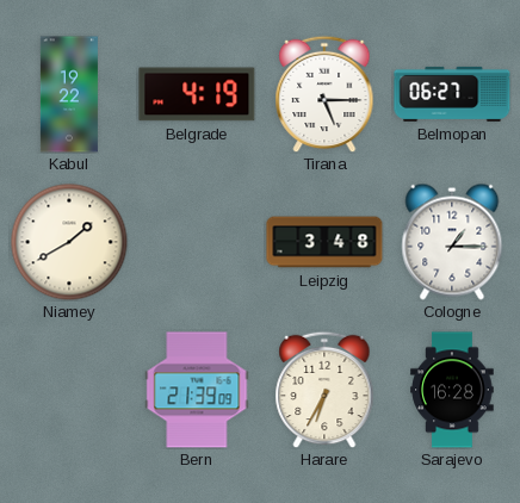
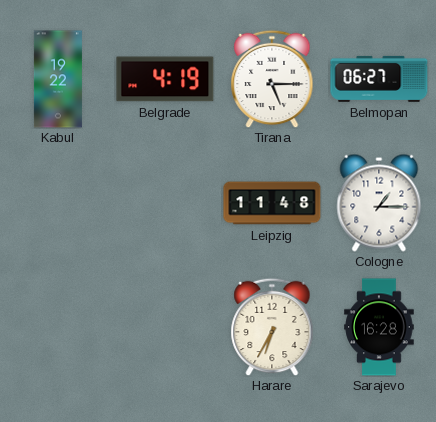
Niamey: 1:40 -> none (69, 242)
Leipzig: 3:48 -> 11:48 (272, 203)
Bern: 21:39 -> none (197, 390)
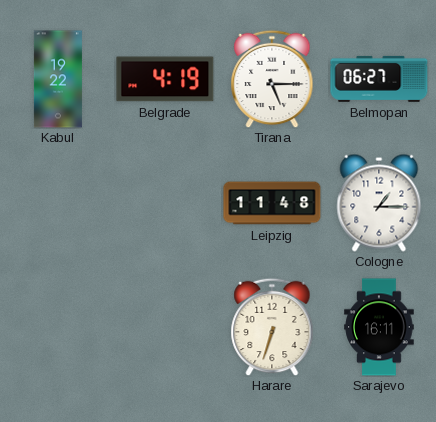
Harare: 6:35 -> 6:33 (272, 327)
Sarajevo: 16:28 -> 16:11 (379, 327)
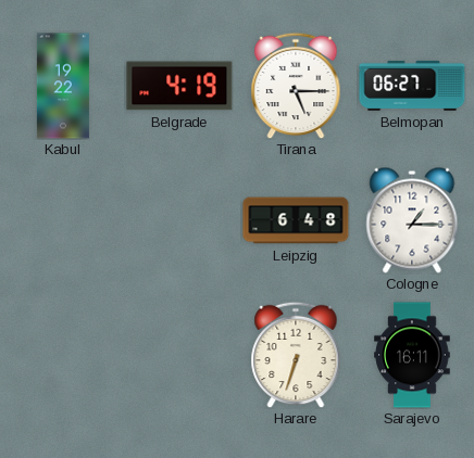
Leipzig: 11:48 -> 6:48 (296, 220)
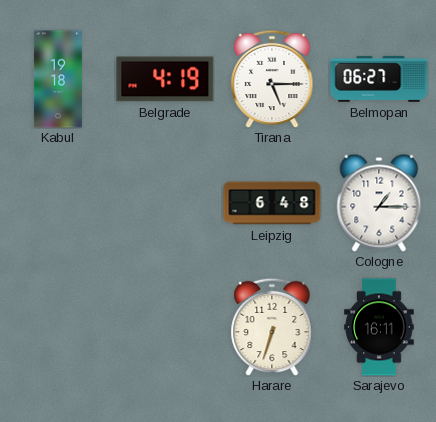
Kabul: 19:22 -> 19:18 (58, 79)
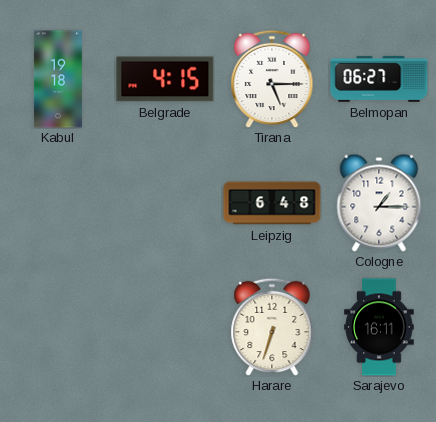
Belgrade: 4:19 -> 4:15 (165, 79)
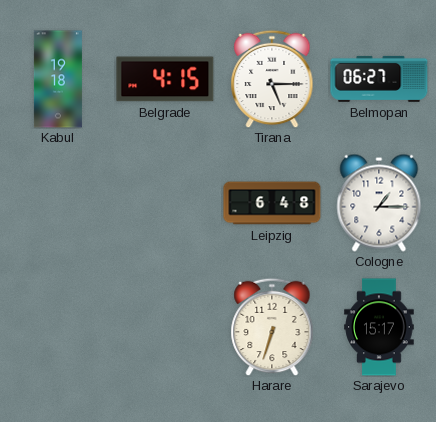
Sarajevo: 16:11 -> 15:17 (379, 327)
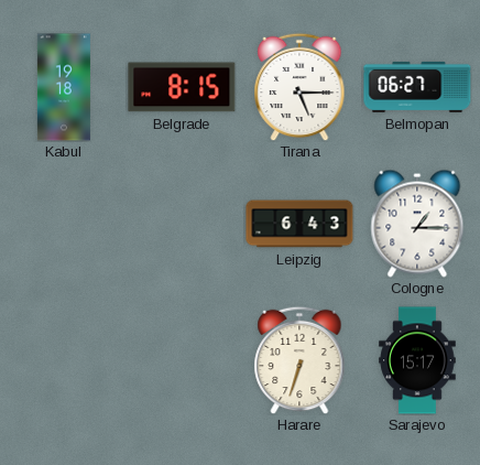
Belgrade: 4:15 -> 8:15 (182, 87)
Leipzig: 6:48 -> 6:43 (299, 224)
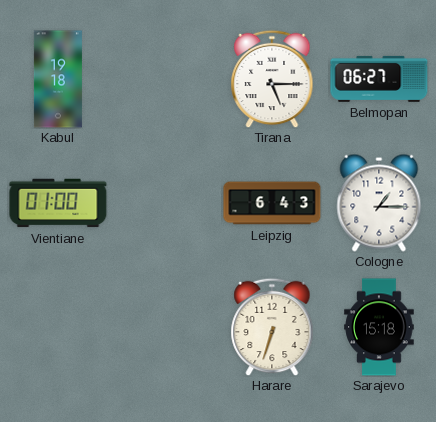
Belgrade: 8:15 -> none (182, 87)
Vientiane: none -> 01:00 (58, 203)
Sarajevo: 15:17 -> 15:18 (379, 327)
